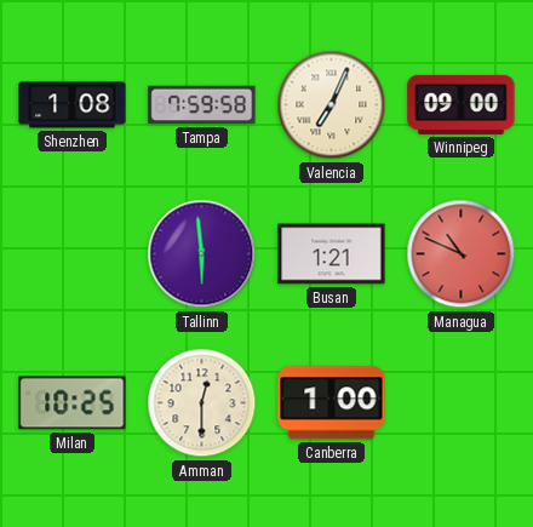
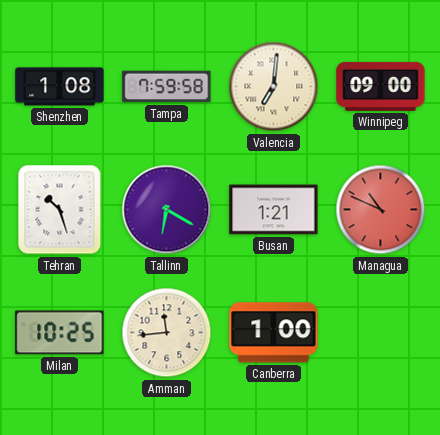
Valencia: 7:04 -> 7:01 (274, 87)
Tehran: none -> 10:27 (60, 210)
Tallinn: 5:59 -> 6:20 (167, 210)
Amman: 12:30 -> 11:44 (167, 333)
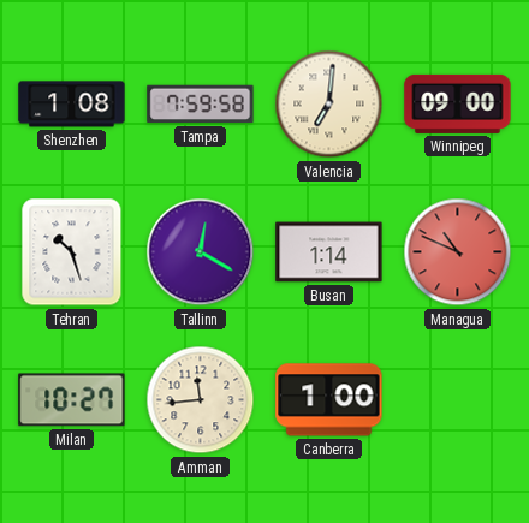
Tallinn: 6:20 -> 12:20 (201, 252)
Busan: 1:21 -> 1:14 (329, 252)
Milan: 10:25 -> 10:27 (72, 400)
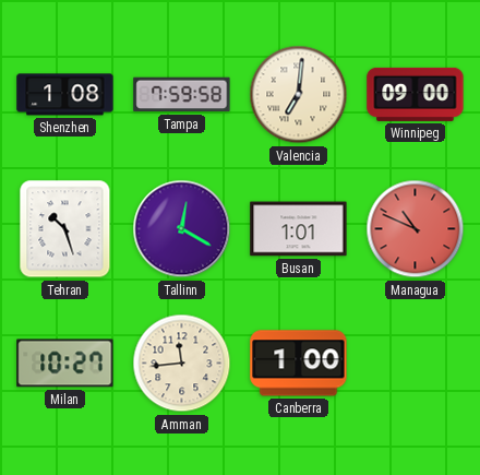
Busan: 1:14 -> 1:01 (299, 229)
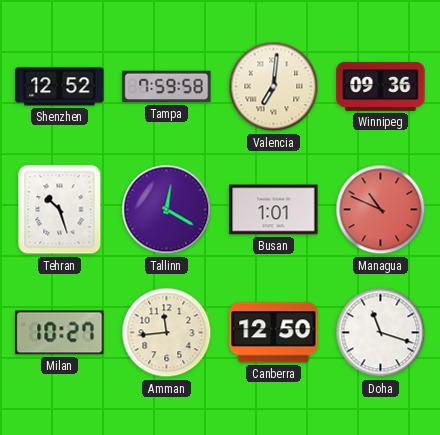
Shenzhen: 1:08 -> 12:52 (60, 87)
Winnipeg: 09:00 -> 09:36 (381, 86)
Canberra: 1:00 -> 12:50 (274, 333)
Doha: none -> 11:18 (381, 333)
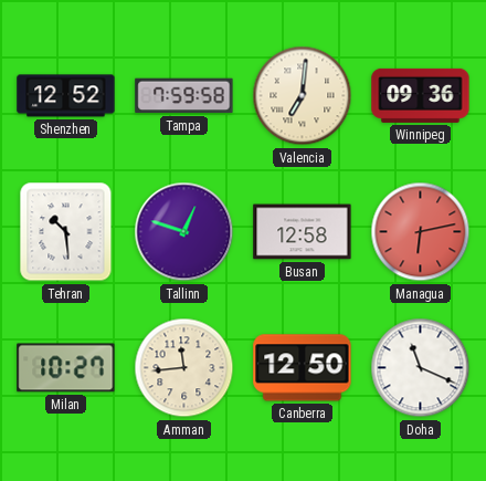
Tehran: 10:27 -> 10:29 (66, 232)
Tallinn: 12:20 -> 12:48 (184, 232)
Busan: 1:01 -> 12:58 (303, 232)
Managua: 10:49 -> 6:13 (421, 232)
Doha: 11:18 -> 11:19 (421, 368)
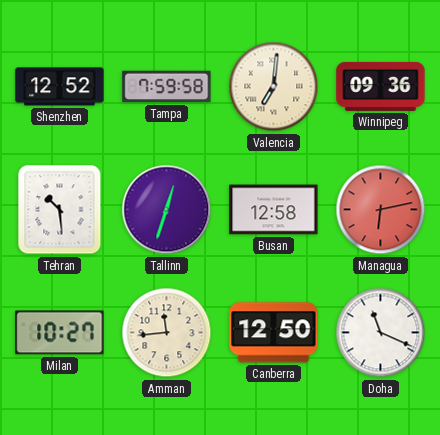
Tallinn: 12:48 -> 12:33 (167, 210)
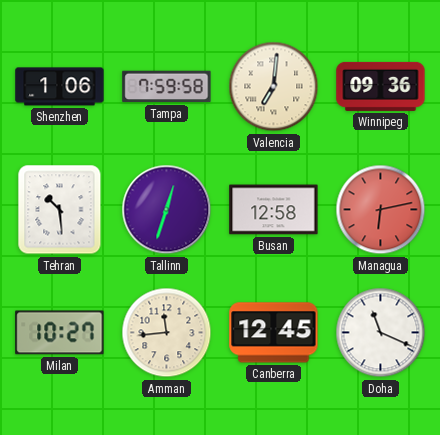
Shenzhen: 12:52 -> 1:06 (60, 87)
Canberra: 12:50 -> 12:45 (274, 333)
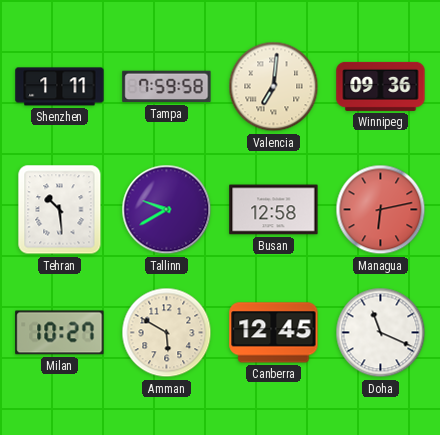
Shenzhen: 1:06 -> 1:11 (60, 87)
Tallinn: 12:33 -> 9:40 (167, 210)
Amman: 11:44 -> 5:50 (167, 333)
